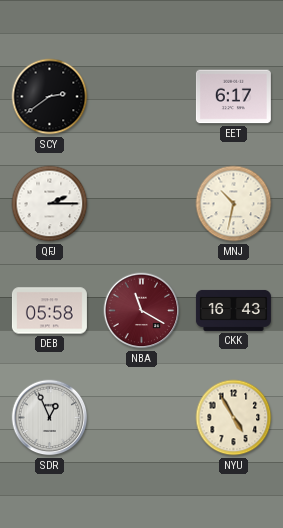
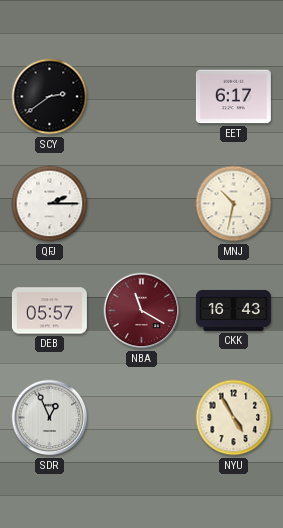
DEB: 05:58 -> 05:57 (49, 311)
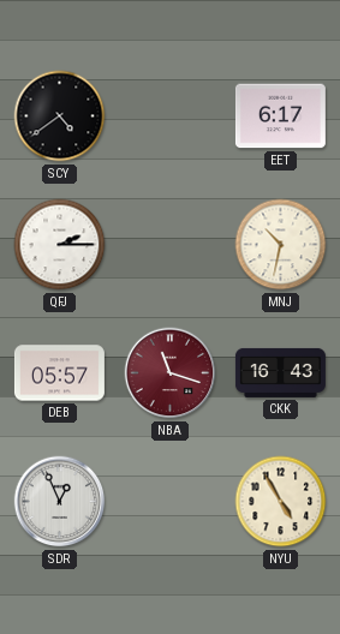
SCY: 2:39 -> 4:39 (60, 116)
NBA: 11:20 -> 11:18 (171, 373)
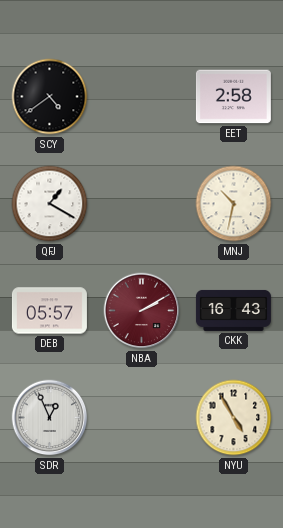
EET: 6:17 -> 2:58 (233, 97)
QFJ: 2:15 -> 1:20 (50, 204)
NBA: 11:18 -> 2:10 (142, 311)
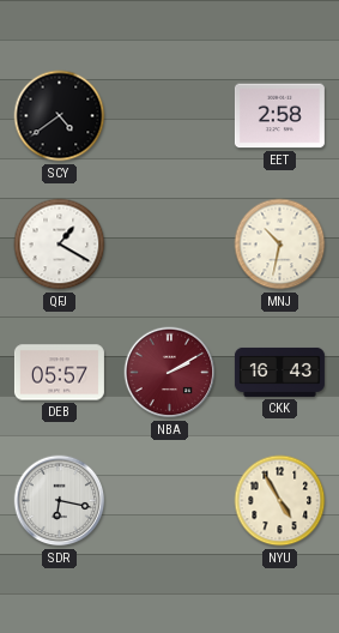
SDR: 12:56 -> 6:17 (60, 501)
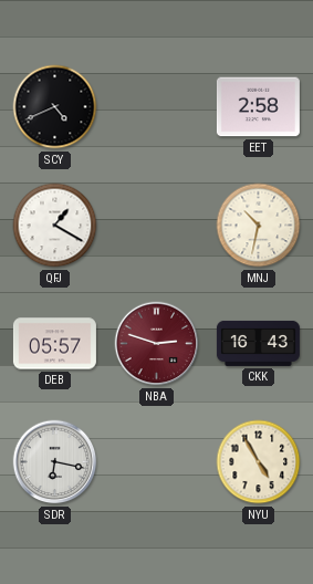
SCY: 4:39 -> 4:41 (55, 107)
NBA: 2:10 -> 2:48 (157, 344)
